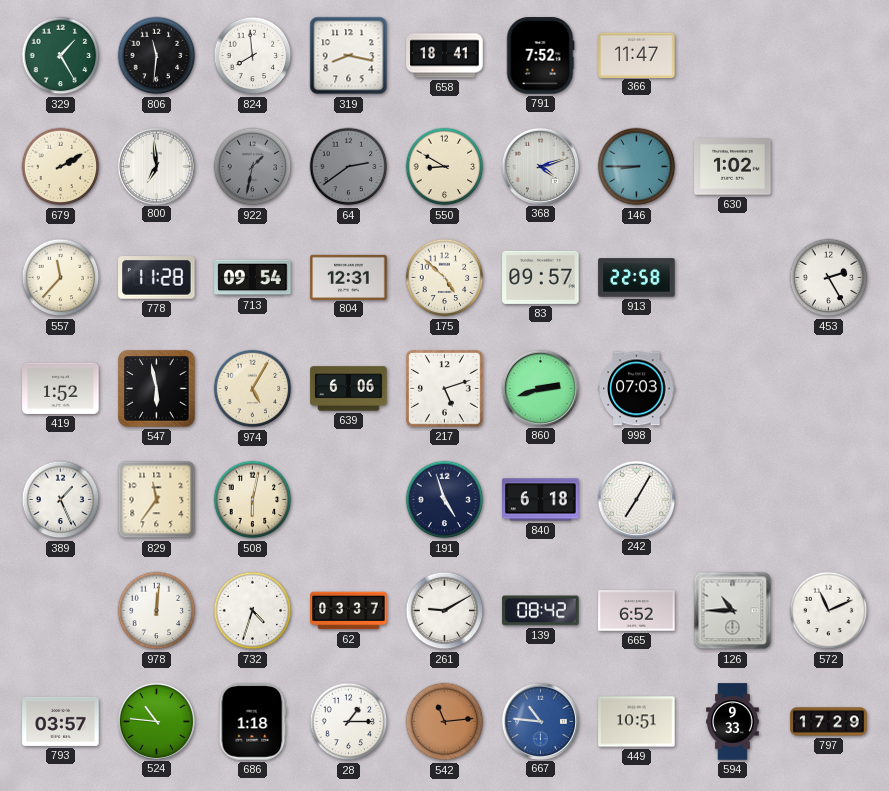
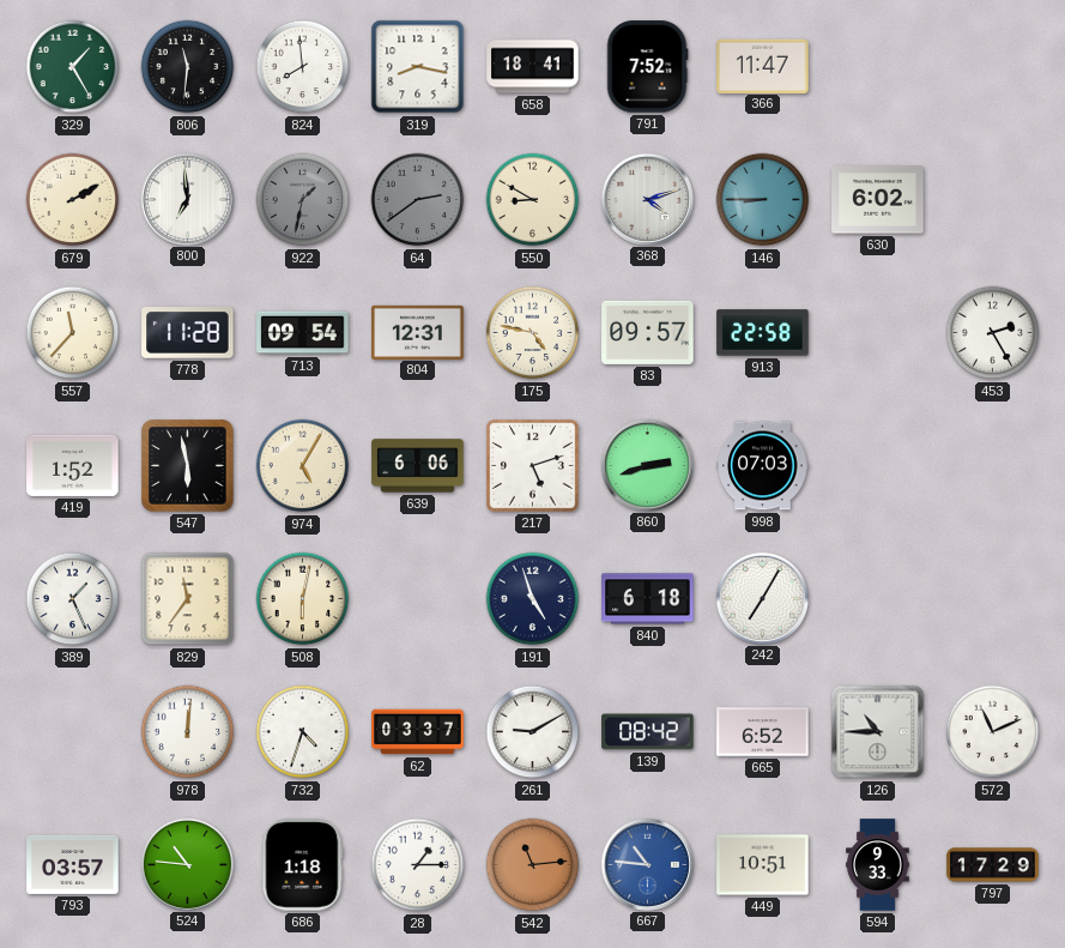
630: 1:02 -> 6:02 (878, 200)
175: 4:52 -> 4:47 (533, 333)
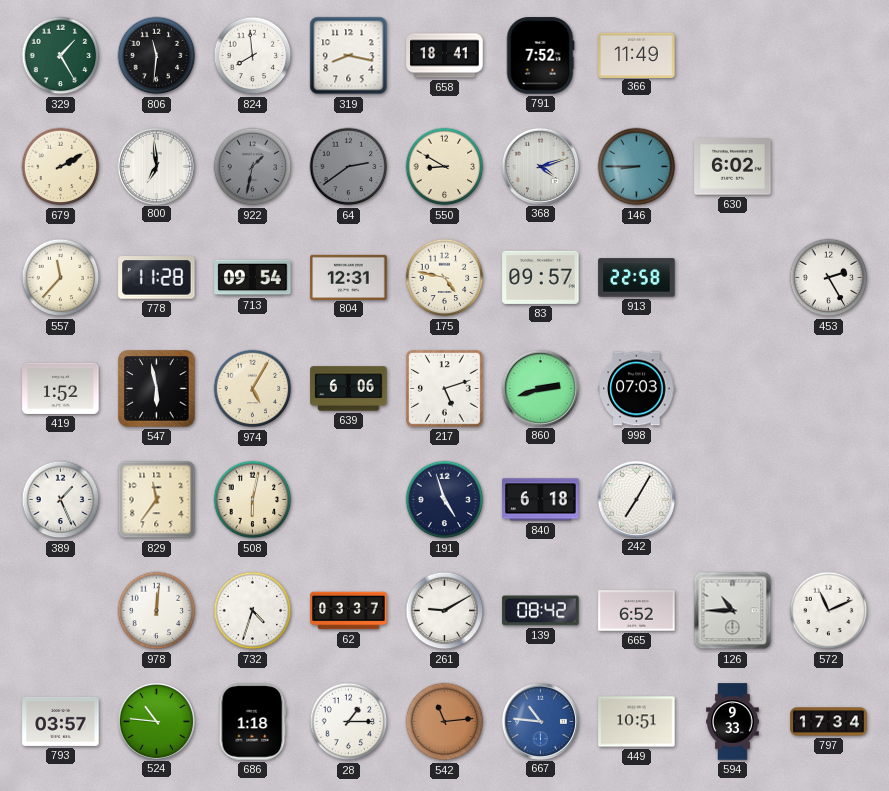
366: 11:47 -> 11:49 (637, 55)
797: 17:29 -> 17:34 (829, 722)
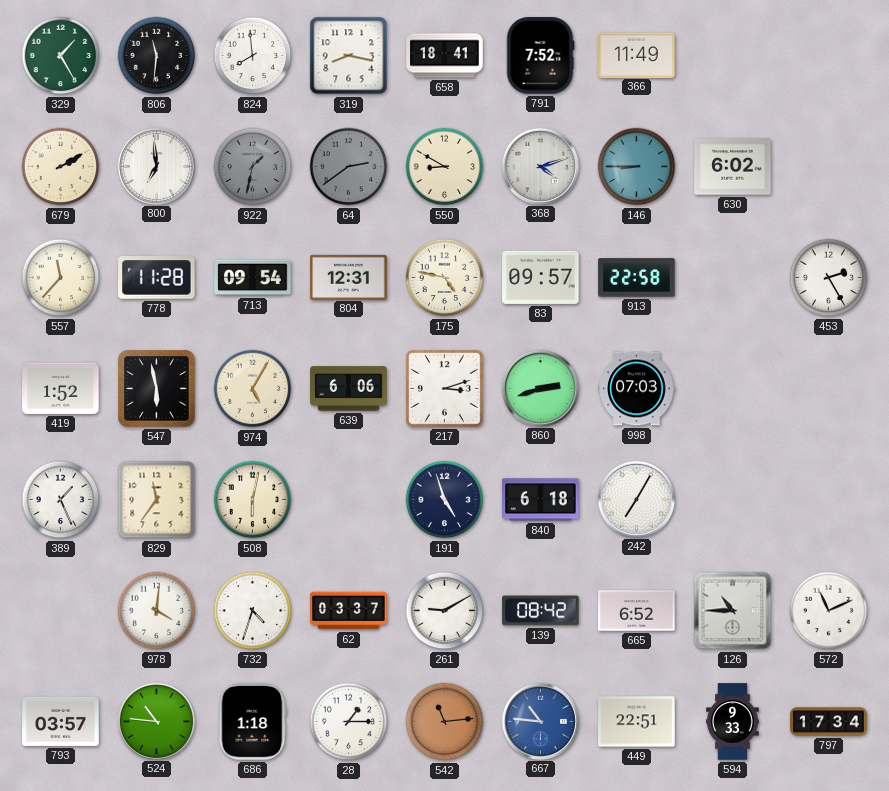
217: 5:12 -> 3:12 (445, 389)
978: 12:01 -> 4:01 (157, 611)
449: 10:51 -> 22:51 (637, 722)
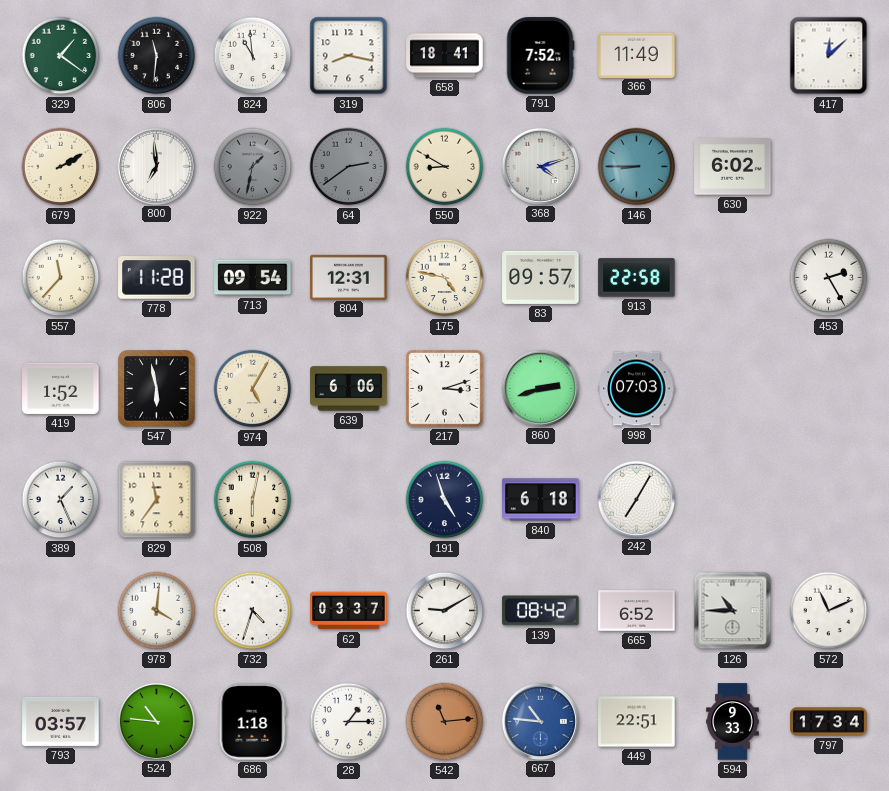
329: 1:25 -> 1:21 (61, 56)
824: 7:59 -> 10:59 (253, 56)
417: none -> 12:08 (829, 56)
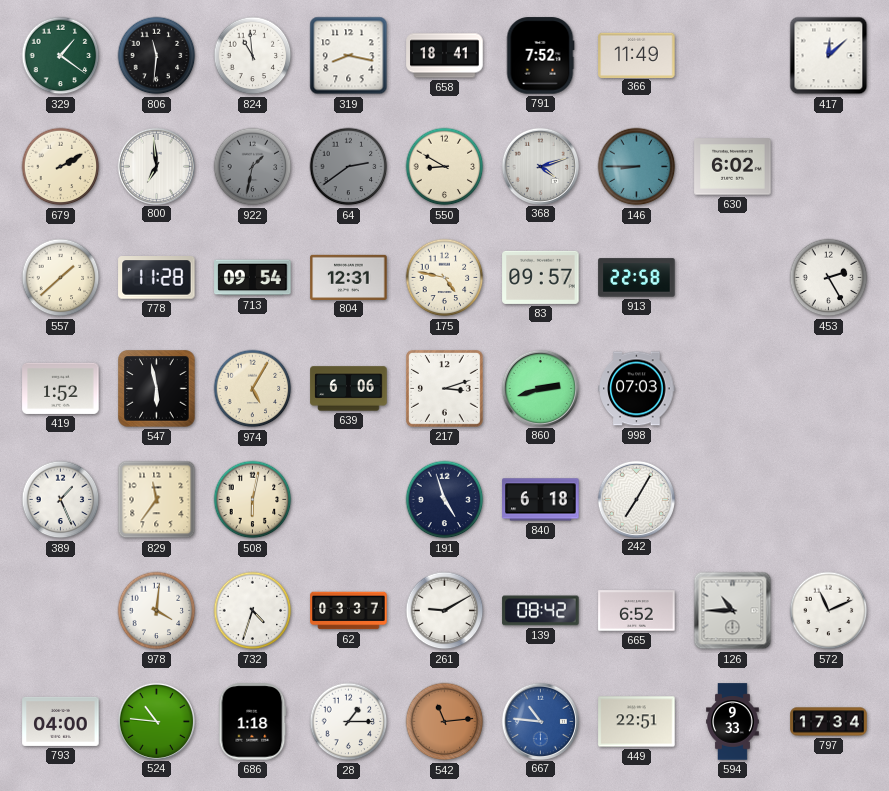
557: 11:37 -> 1:38 (61, 278)
793: 03:57 -> 04:00 (61, 721)
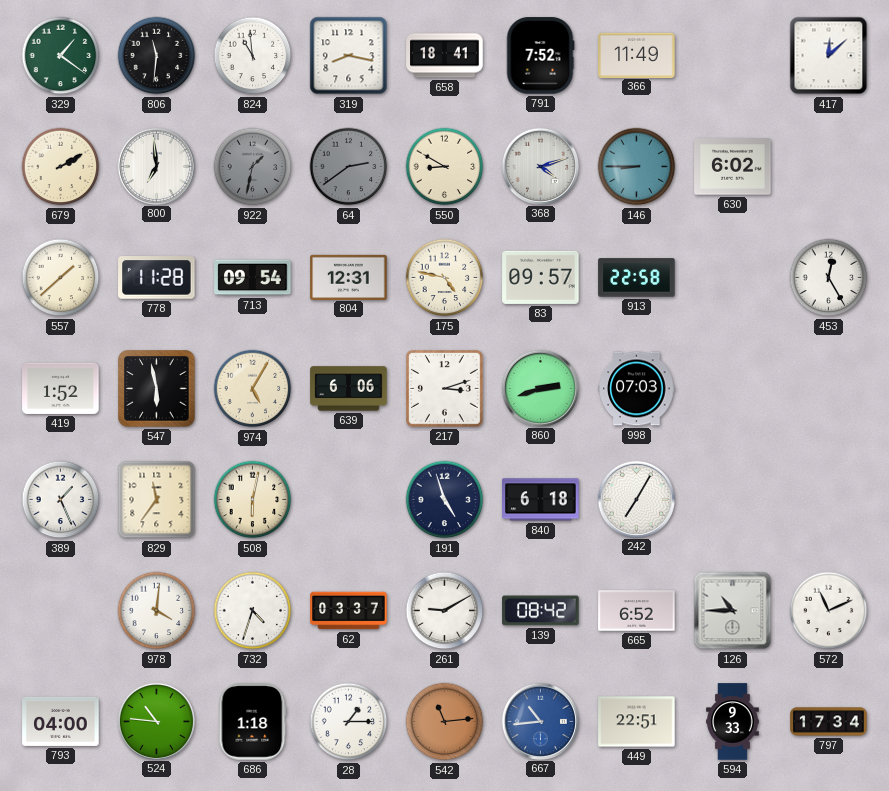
453: 2:25 -> 12:25 (829, 278)
667: 10:46 -> 10:44 (540, 721)
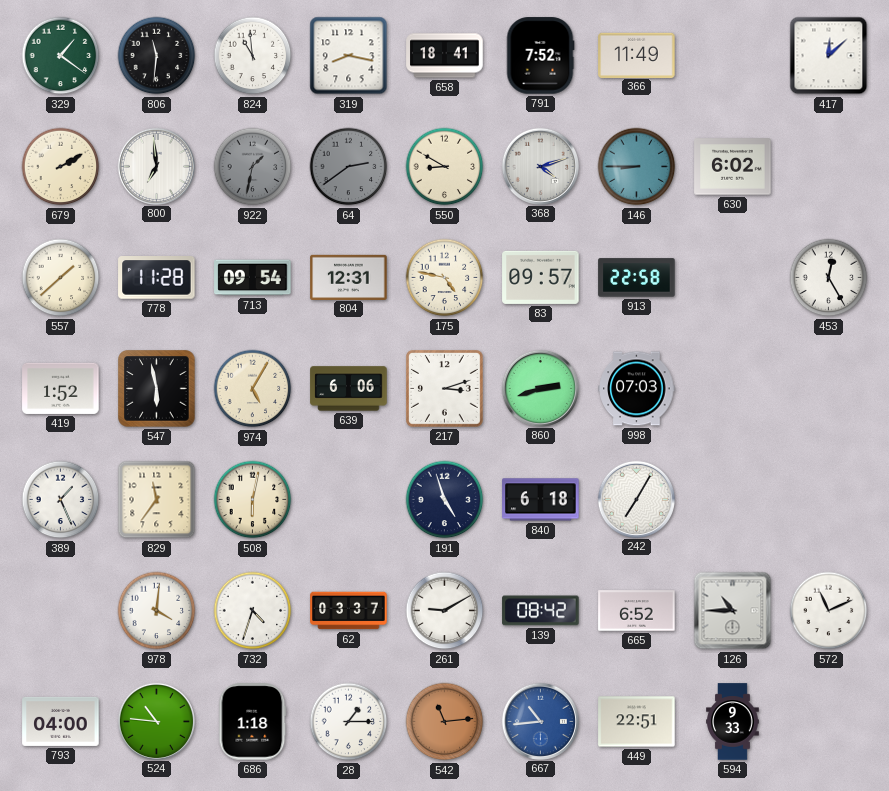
797: 17:34 -> none (829, 722)
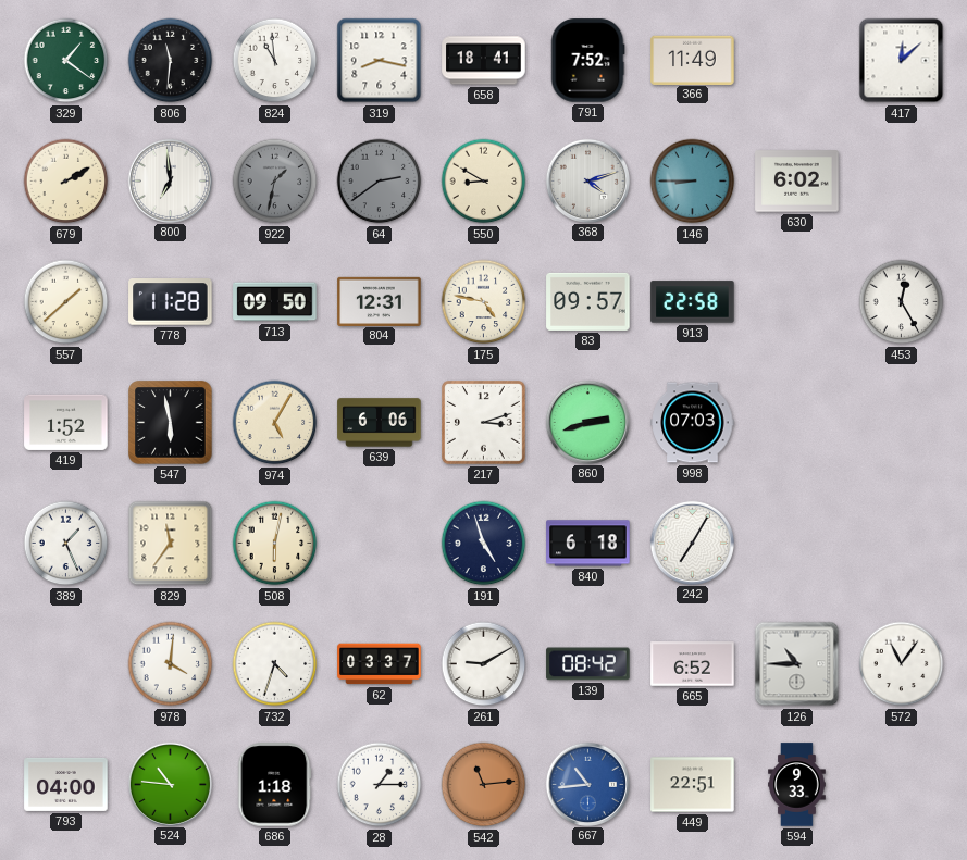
713: 09:54 -> 09:50 (275, 302)
572: 11:11 -> 11:06 (902, 664)
